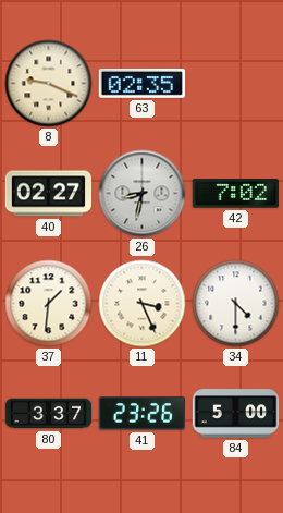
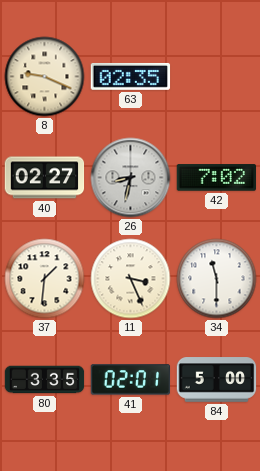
34: 4:30 -> 11:30 (217, 279)
80: 3:37 -> 3:35 (45, 380)
41: 23:26 -> 02:01 (130, 380)
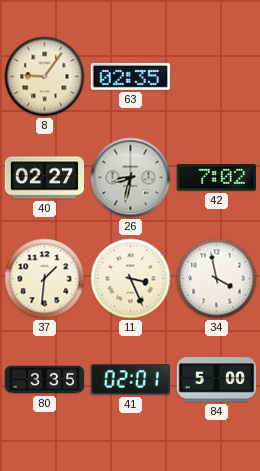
8: 9:19 -> 9:06 (45, 77)
34: 11:30 -> 3:58 (217, 279)
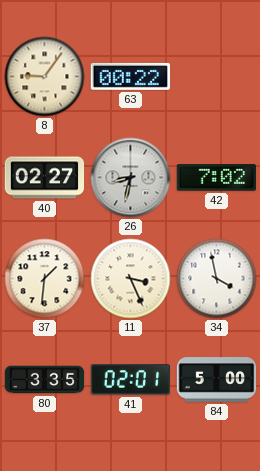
63: 02:35 -> 00:22 (131, 76)
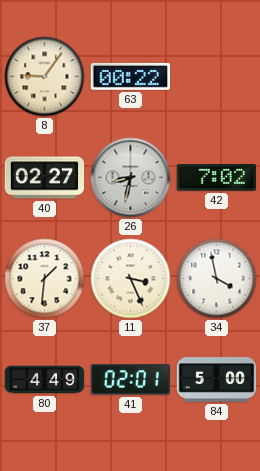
80: 3:35 -> 4:49 (45, 380)
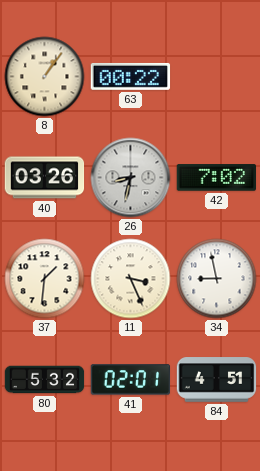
8: 9:06 -> 1:06 (45, 77)
40: 02:27 -> 03:26 (45, 178)
34: 3:58 -> 8:58 (217, 279)
80: 4:49 -> 5:32 (45, 380)
84: 5:00 -> 4:51 (217, 380)
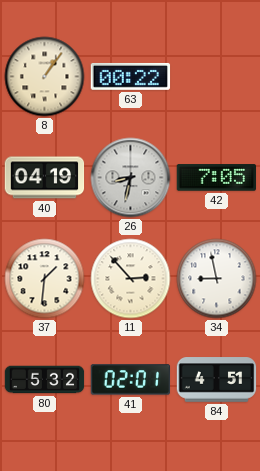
40: 03:26 -> 04:19 (45, 178)
42: 7:02 -> 7:05 (217, 178)
11: 3:26 -> 2:53 (131, 279)
